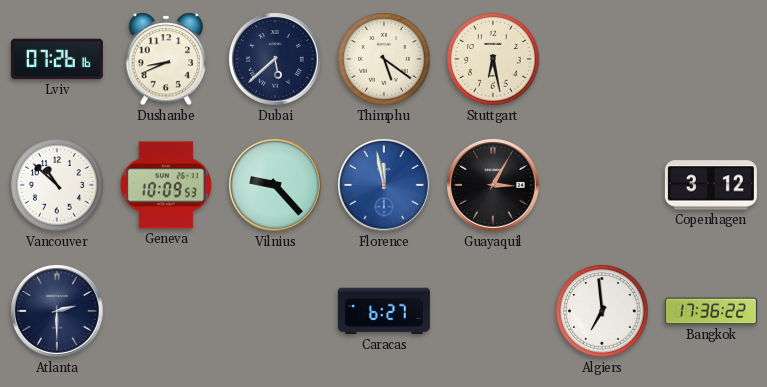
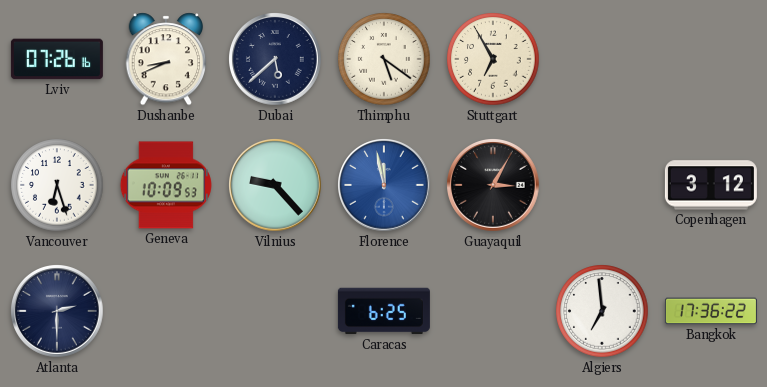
Stuttgart: 6:28 -> 6:55 (493, 59)
Vancouver: 10:52 -> 6:27 (57, 185)
Caracas: 6:27 -> 6:25 (384, 311)
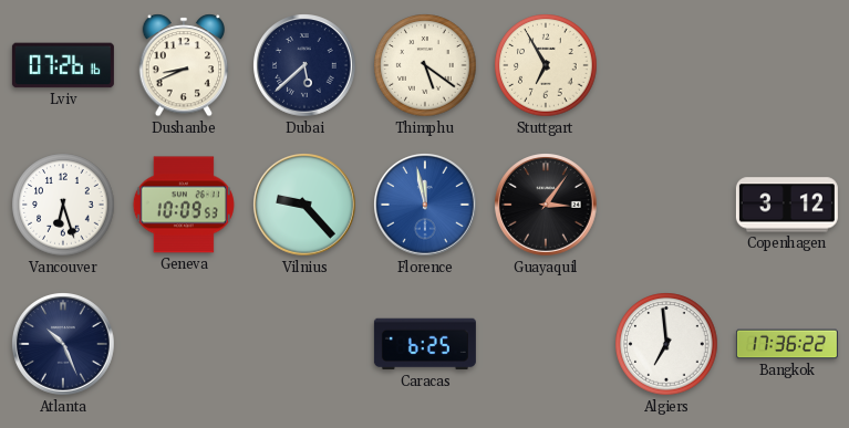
Guayaquil: 3:05 -> 3:06 (546, 205)
Atlanta: 2:30 -> 10:26 (63, 344)
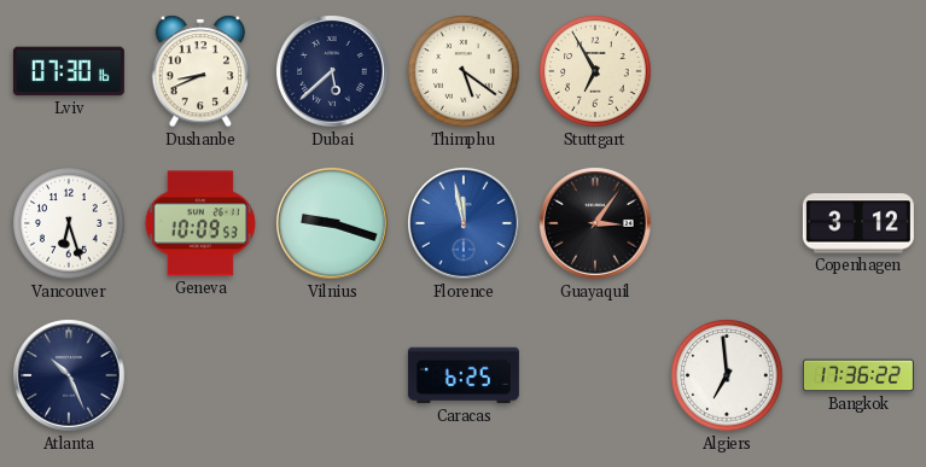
Lviv: 07:26 -> 07:30 (69, 71)
Vilnius: 9:23 -> 9:18 (332, 223)
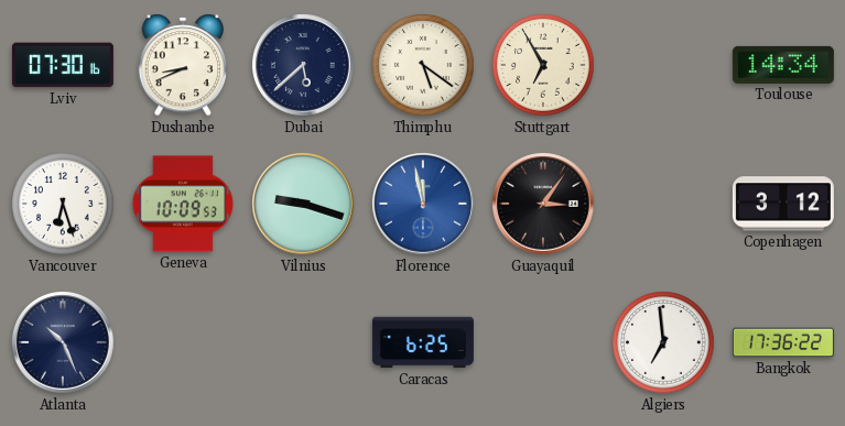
Toulouse: none -> 14:34 (783, 65)
